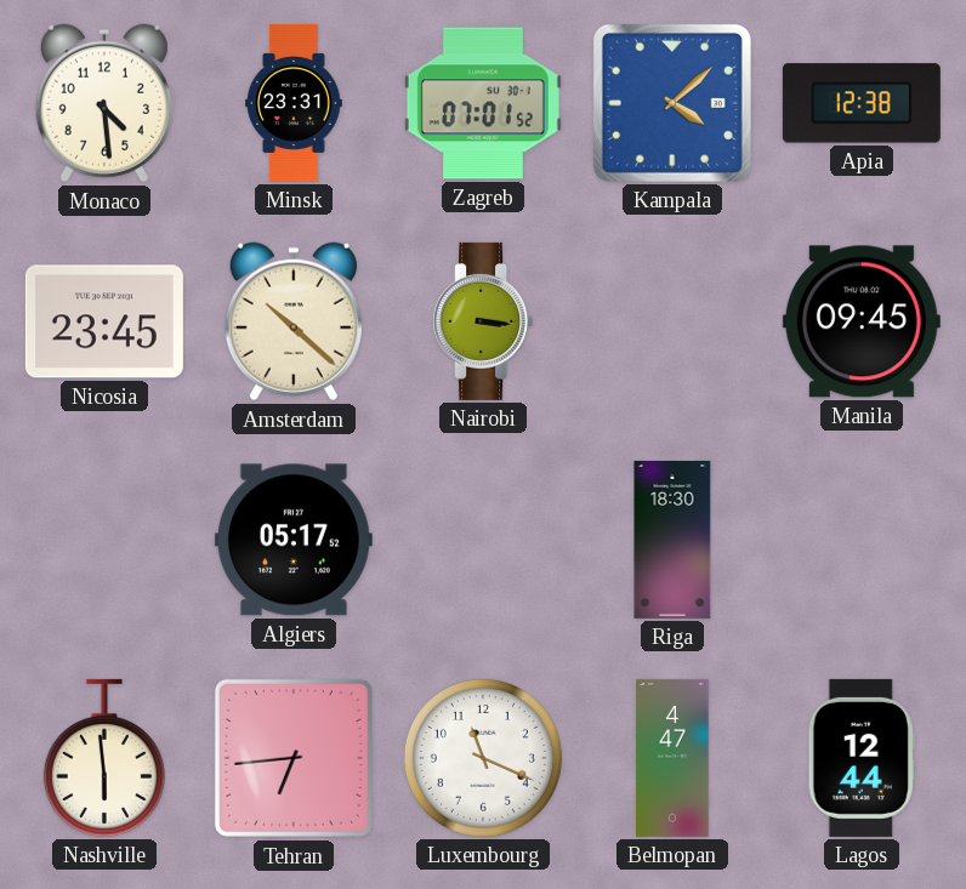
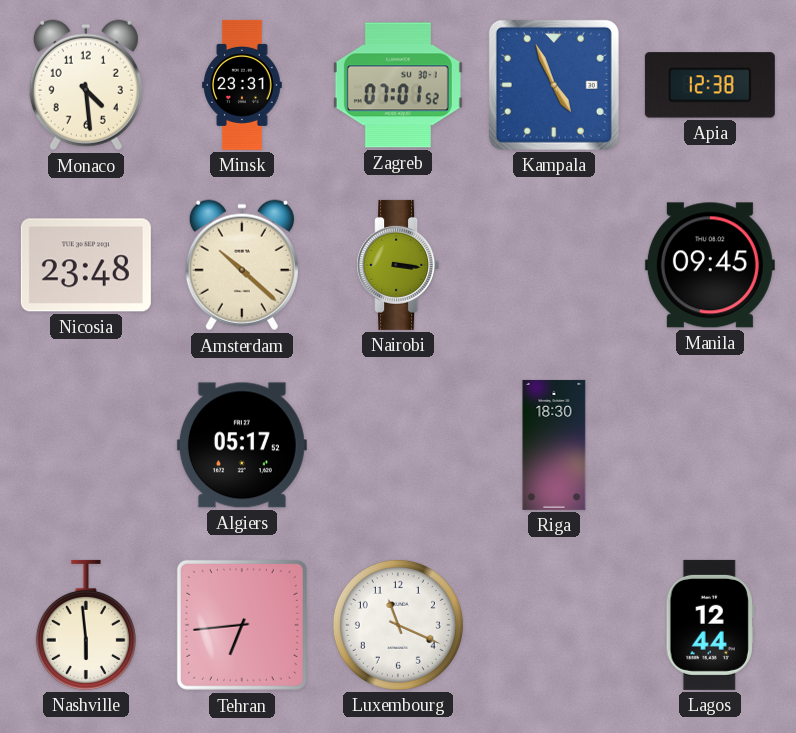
Kampala: 4:08 -> 4:56 (554, 85)
Nicosia: 23:45 -> 23:48 (86, 265)
Belmopan: 4:47 -> none (672, 758)
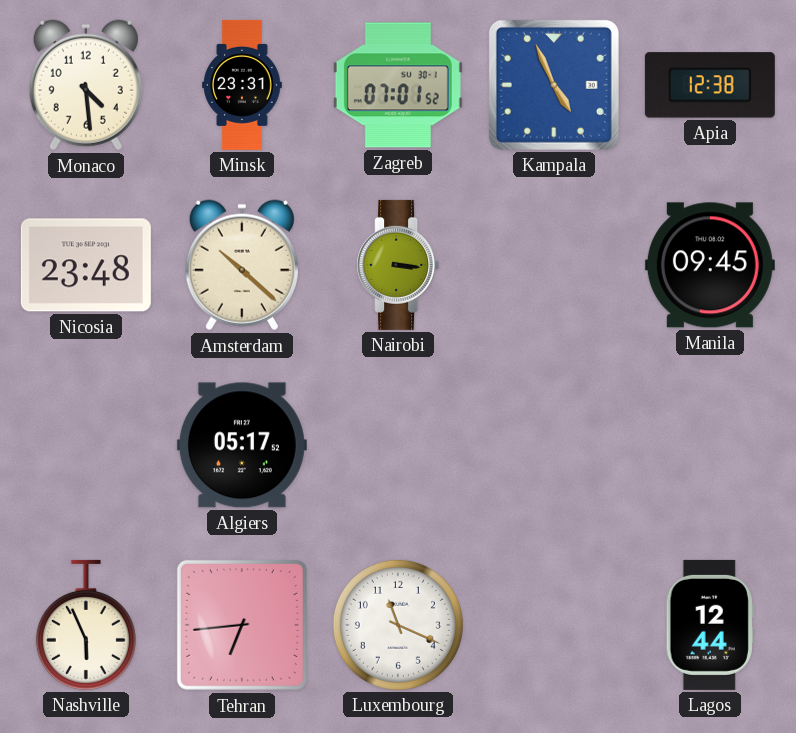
Riga: 18:30 -> none (554, 445)
Nashville: 5:59 -> 5:56 (86, 625)
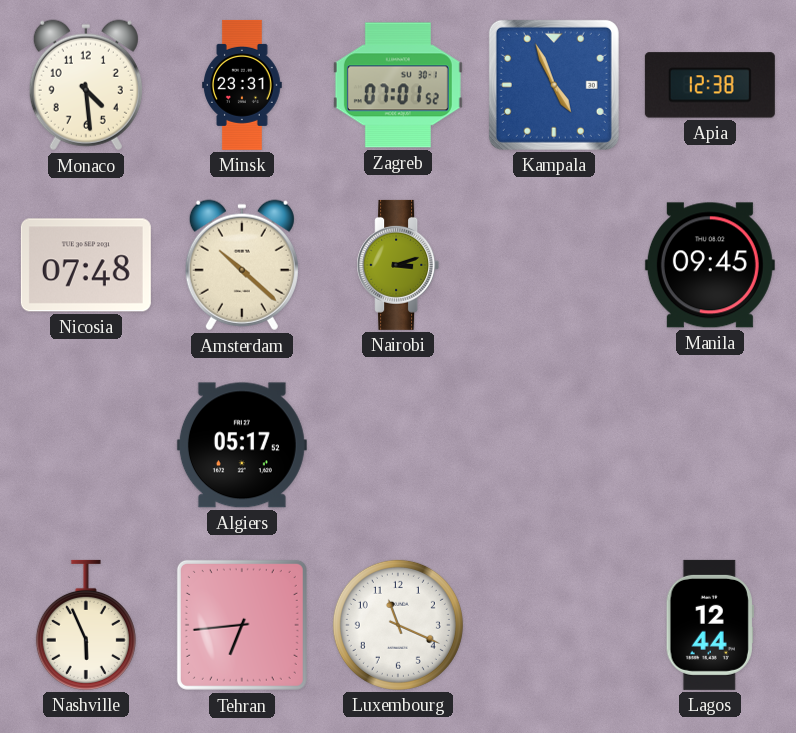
Nicosia: 23:48 -> 07:48 (86, 265)
Nairobi: 3:16 -> 3:12 (398, 265)
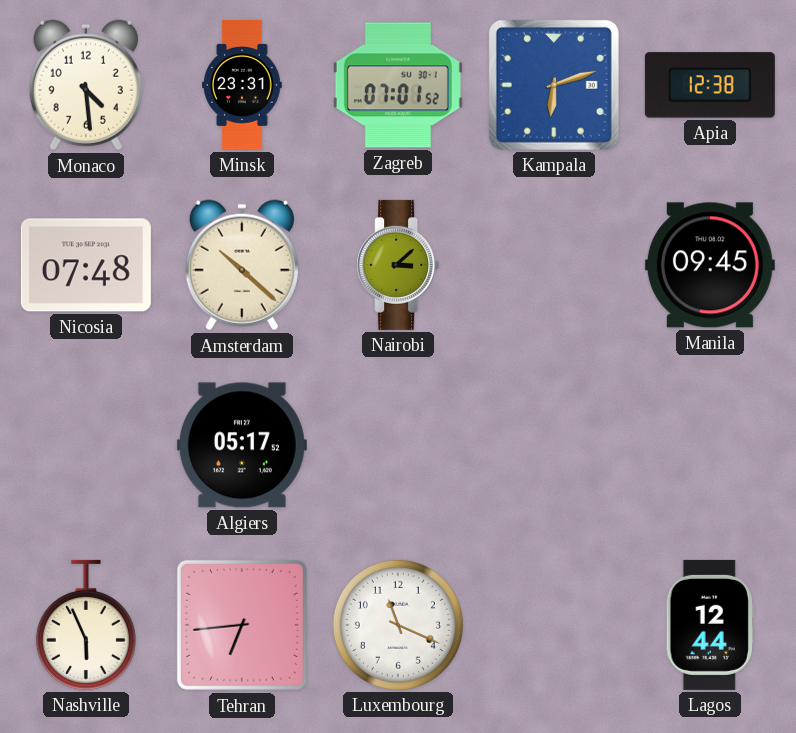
Kampala: 4:56 -> 6:12 (554, 85)
Nairobi: 3:12 -> 3:08 (398, 265)
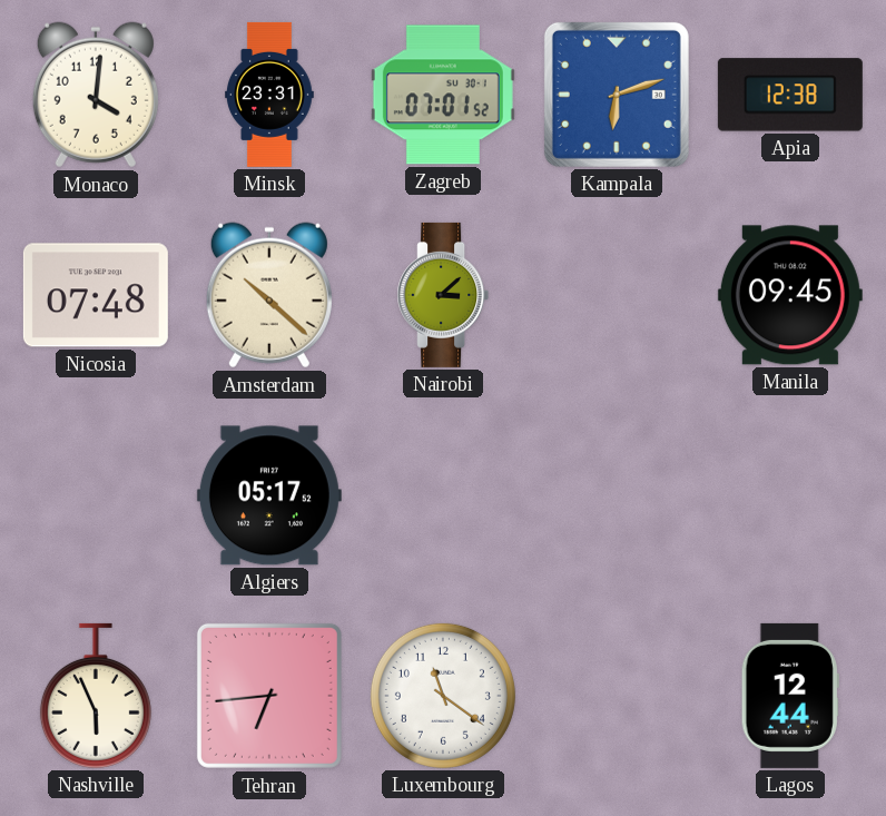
Monaco: 4:29 -> 4:01 (96, 95)
Luxembourg: 11:19 -> 11:21 (443, 696)
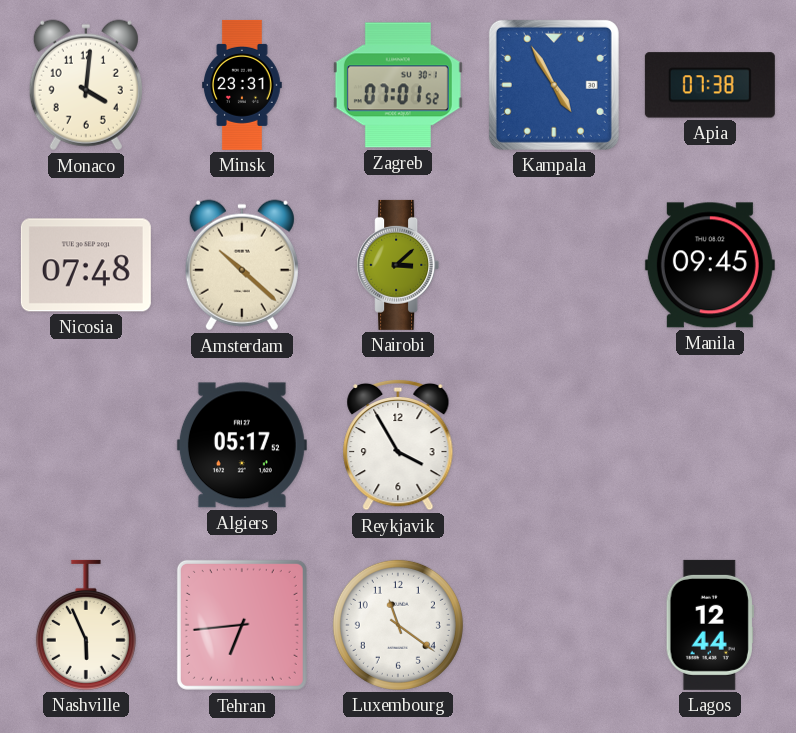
Kampala: 6:12 -> 4:55 (554, 85)
Apia: 12:38 -> 07:38 (710, 85)
Reykjavik: none -> 3:55 (398, 445)
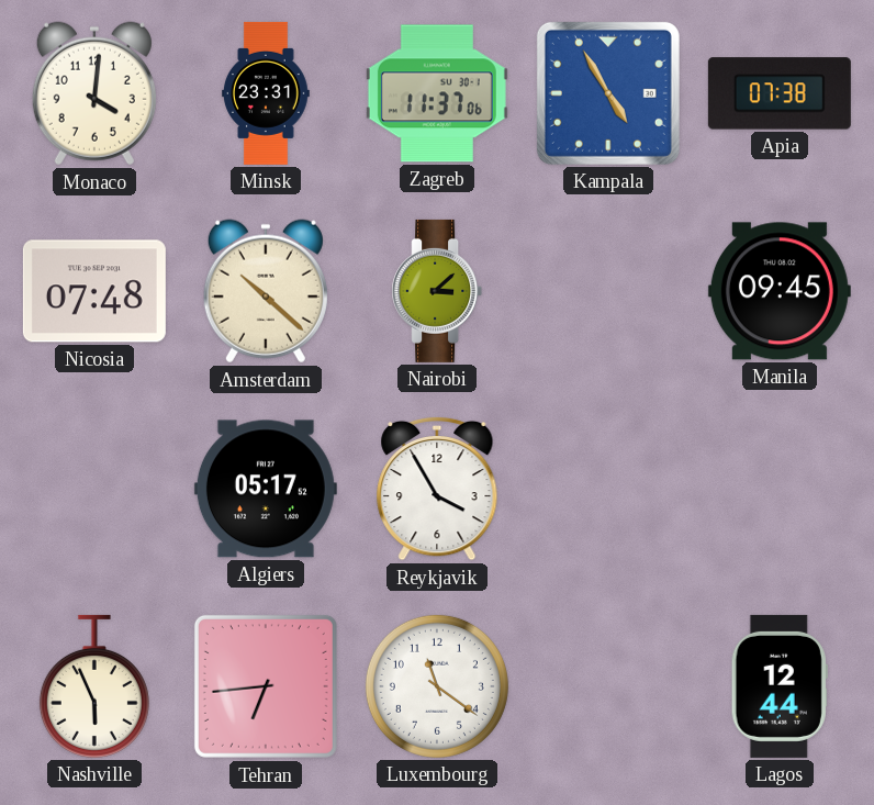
Zagreb: 07:01 -> 11:37 (437, 93)
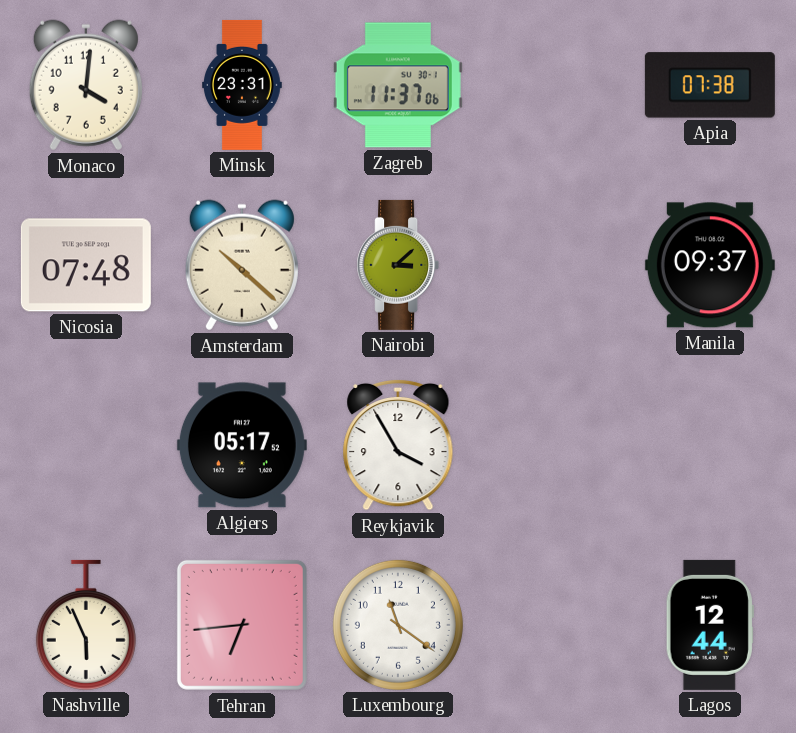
Kampala: 4:55 -> none (608, 93)
Manila: 09:45 -> 09:37 (710, 265)
